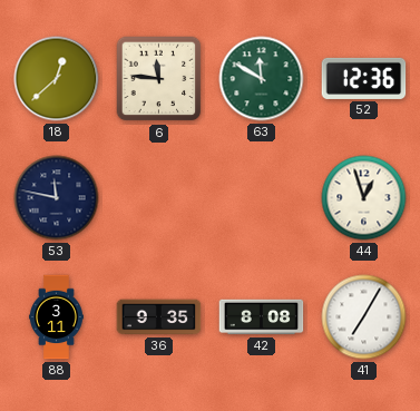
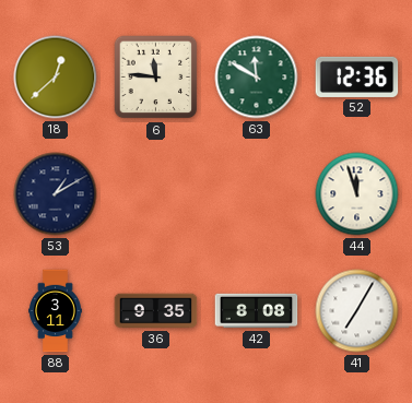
53: 11:47 -> 1:10 (56, 194)
44: 12:57 -> 11:57 (357, 194)
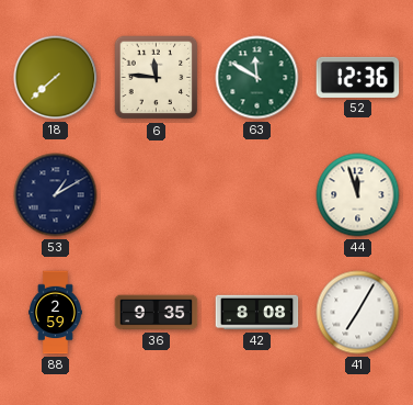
18: 12:38 -> 7:38 (56, 78)
88: 3:11 -> 2:59 (56, 313)
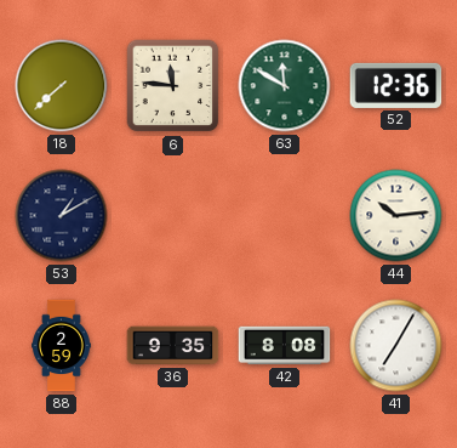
44: 11:57 -> 10:14 (396, 216)
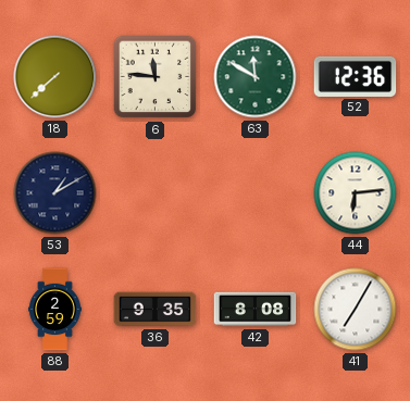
44: 10:14 -> 6:14 (356, 193)
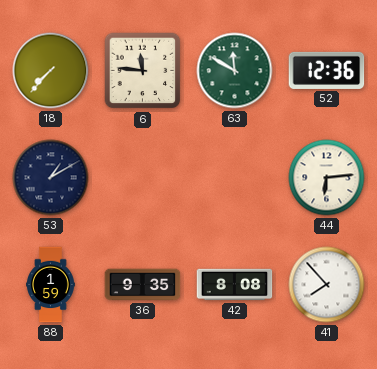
18: 7:38 -> 7:37 (51, 71)
88: 2:59 -> 1:59 (51, 285)
41: 7:05 -> 7:53 (327, 285)
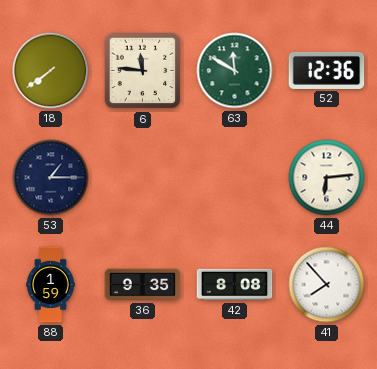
18: 7:37 -> 7:39 (51, 71)
53: 1:10 -> 1:15 (51, 178)
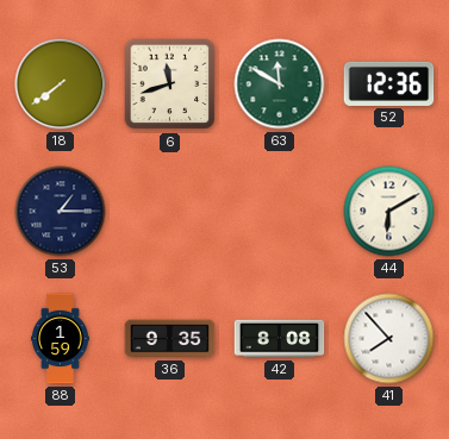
6: 11:46 -> 11:42 (170, 84)
44: 6:14 -> 6:10 (389, 212)
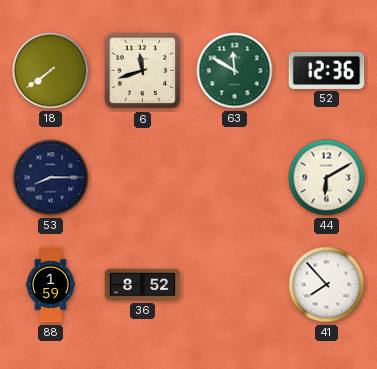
53: 1:15 -> 8:15 (51, 178)
36: 9:35 -> 8:52 (143, 285)
42: 8:08 -> none (280, 339)
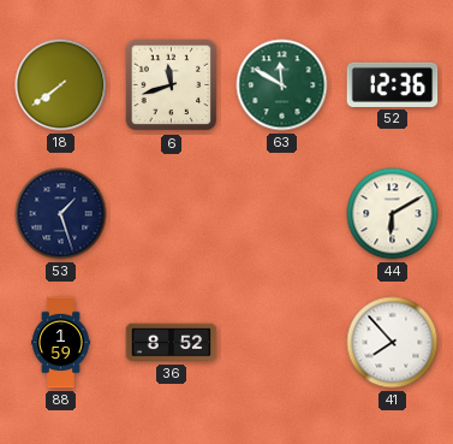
53: 8:15 -> 1:27 (61, 214)
